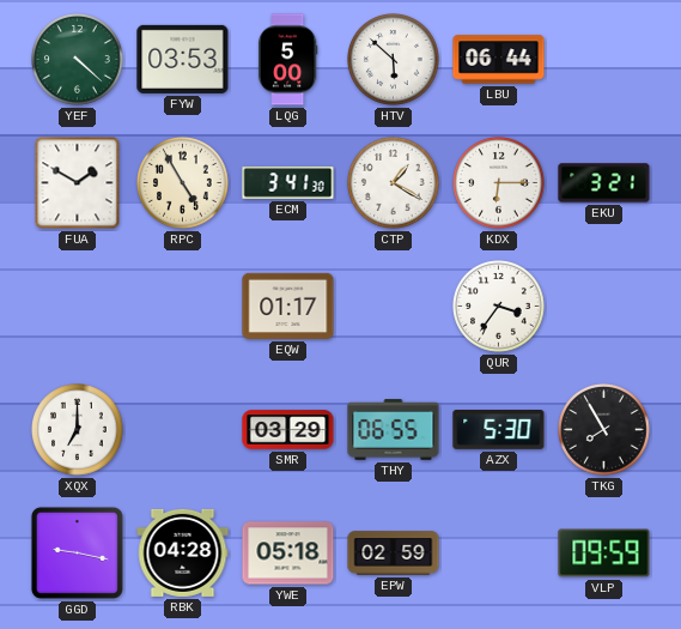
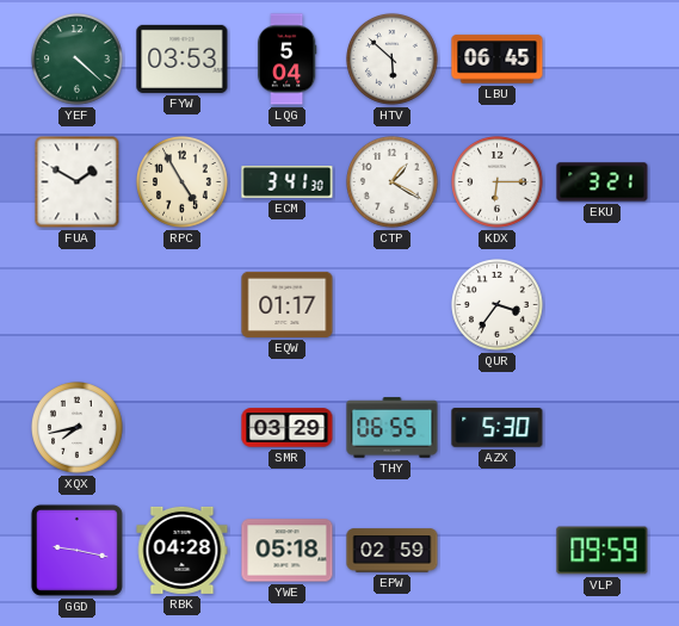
LQG: 5:00 -> 5:04 (286, 60)
LBU: 06:44 -> 06:45 (498, 60)
XQX: 7:00 -> 7:43 (78, 428)
TKG: 7:55 -> none (604, 430)
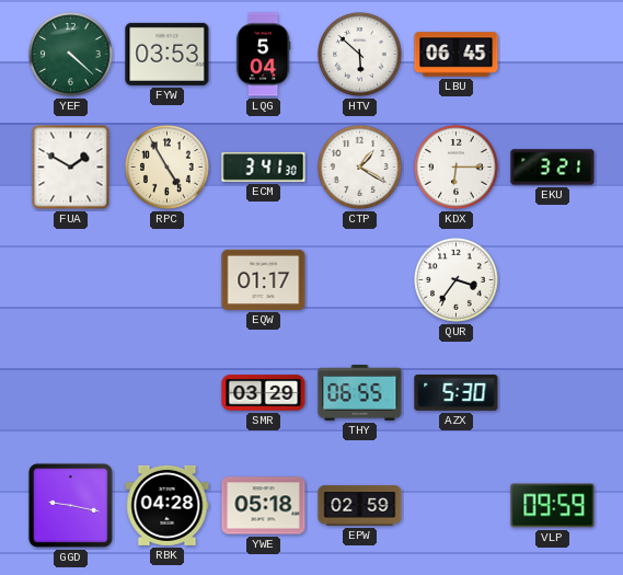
XQX: 7:43 -> none (78, 428)
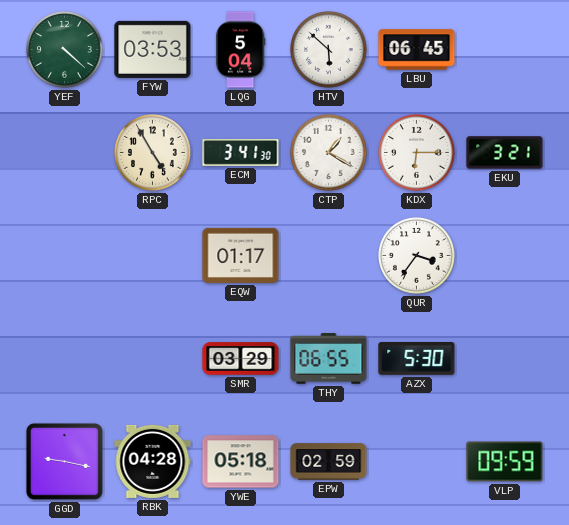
FUA: 1:50 -> none (71, 168)
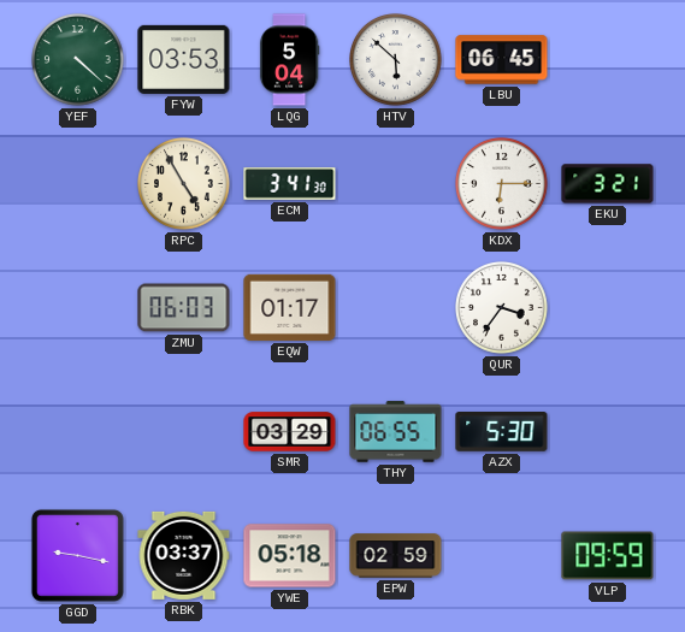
CTP: 1:20 -> none (329, 153)
ZMU: none -> 06:03 (184, 308)
RBK: 04:28 -> 03:37 (184, 555)
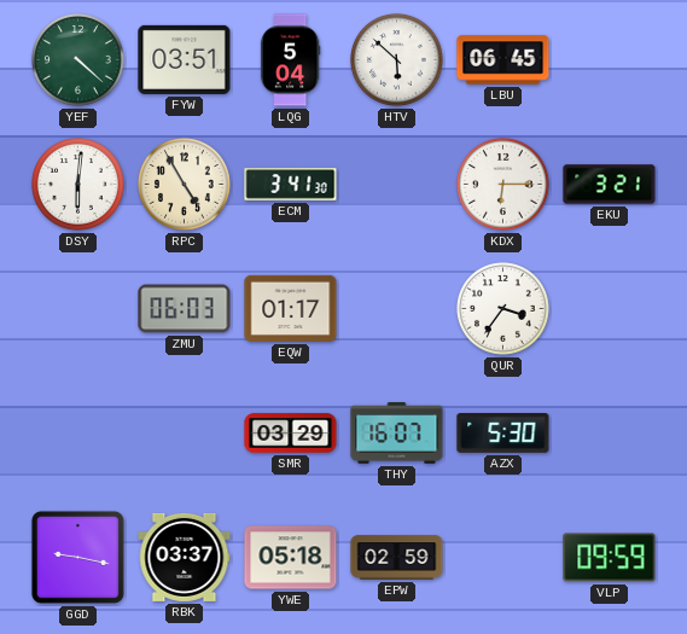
FYW: 03:53 -> 03:51 (185, 59)
DSY: none -> 6:01 (78, 185)
THY: 06:55 -> 16:07 (397, 434)
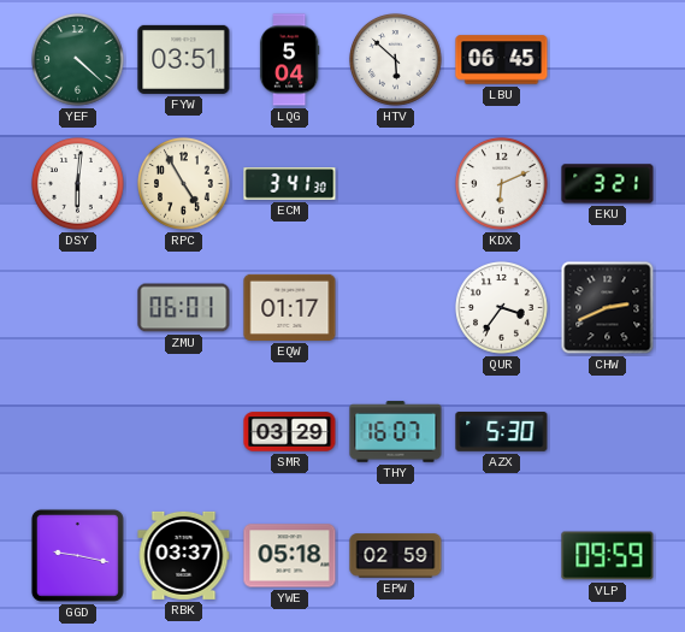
KDX: 6:15 -> 6:11 (502, 184)
ZMU: 06:03 -> 06:01 (184, 308)
CHW: none -> 2:41 (608, 308)
